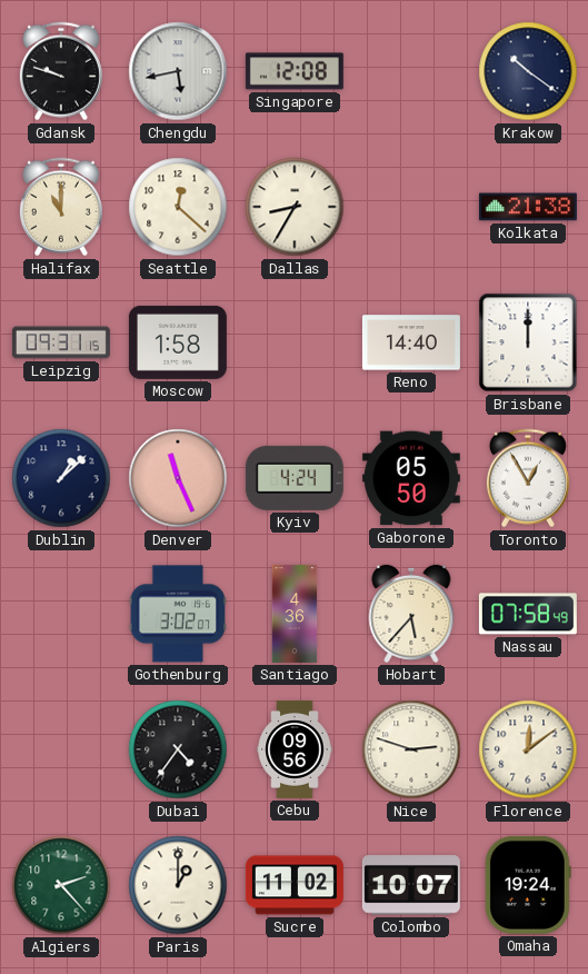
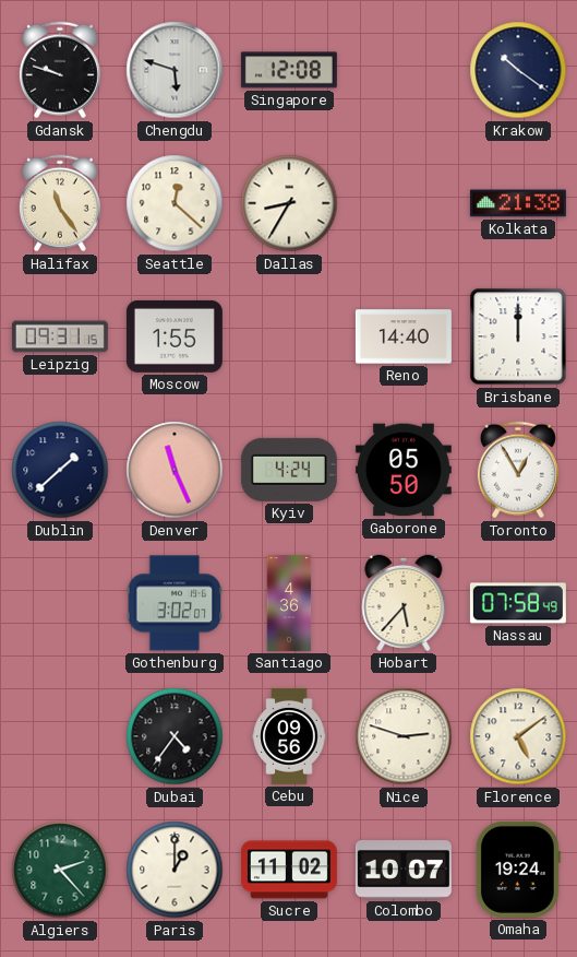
Chengdu: 5:43 -> 5:48 (175, 70)
Halifax: 11:00 -> 11:24 (60, 203)
Moscow: 1:58 -> 1:55 (175, 336)
Dublin: 1:08 -> 1:38 (60, 470)
Florence: 12:09 -> 5:09 (518, 736)
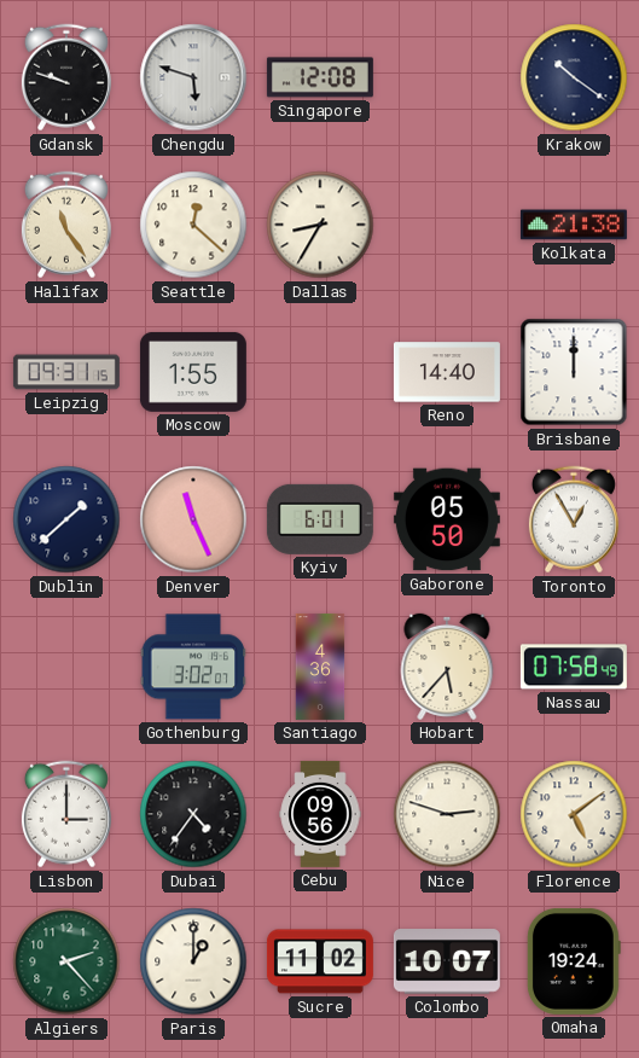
Kyiv: 4:24 -> 6:01 (320, 519)
Lisbon: none -> 3:00 (66, 814)
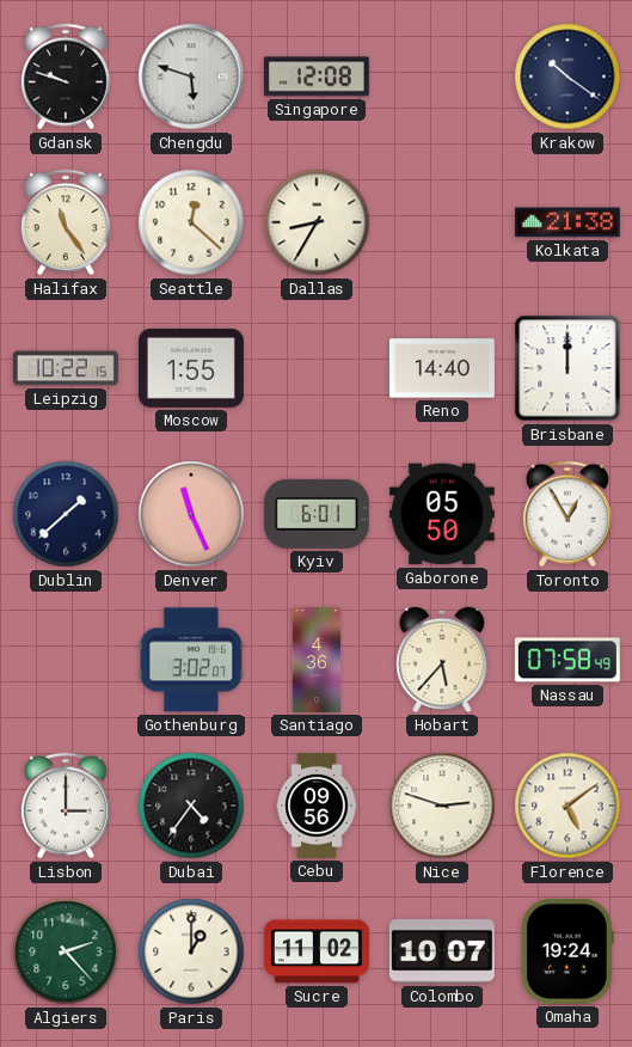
Leipzig: 09:31 -> 10:22 (66, 368)
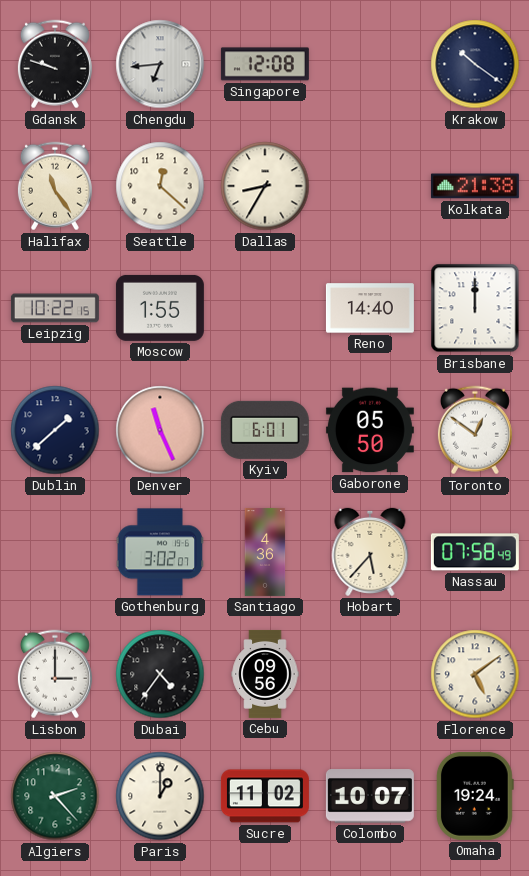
Chengdu: 5:48 -> 6:44 (160, 64)
Toronto: 12:55 -> 12:51 (475, 430)
Nice: 2:48 -> none (442, 806)
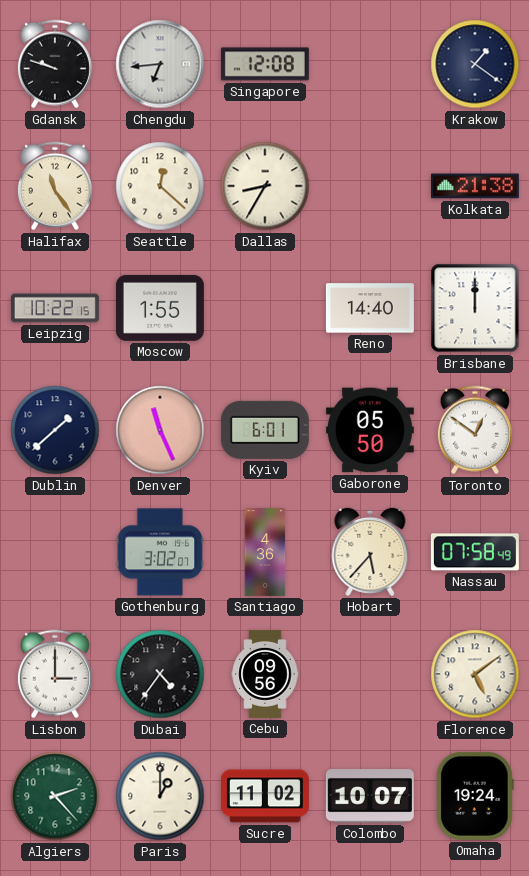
Krakow: 10:21 -> 1:21 (475, 64)
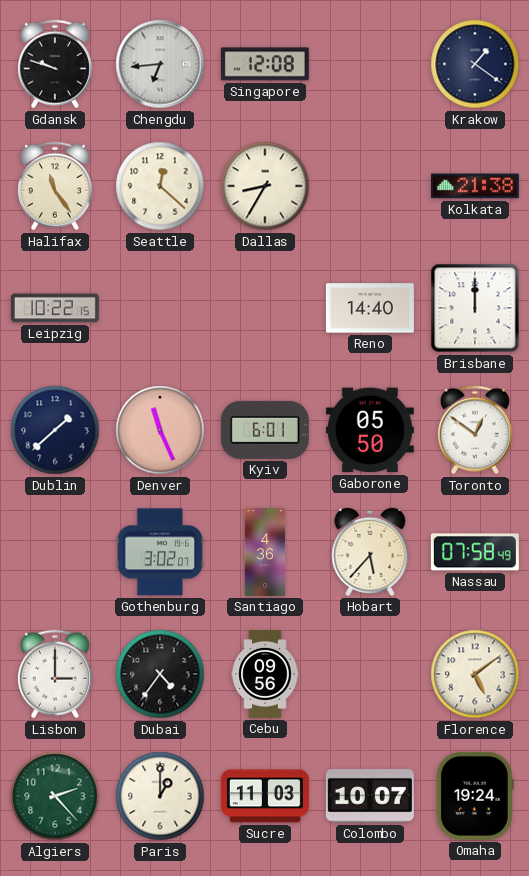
Moscow: 1:55 -> none (160, 308)
Sucre: 11:02 -> 11:03 (265, 796)
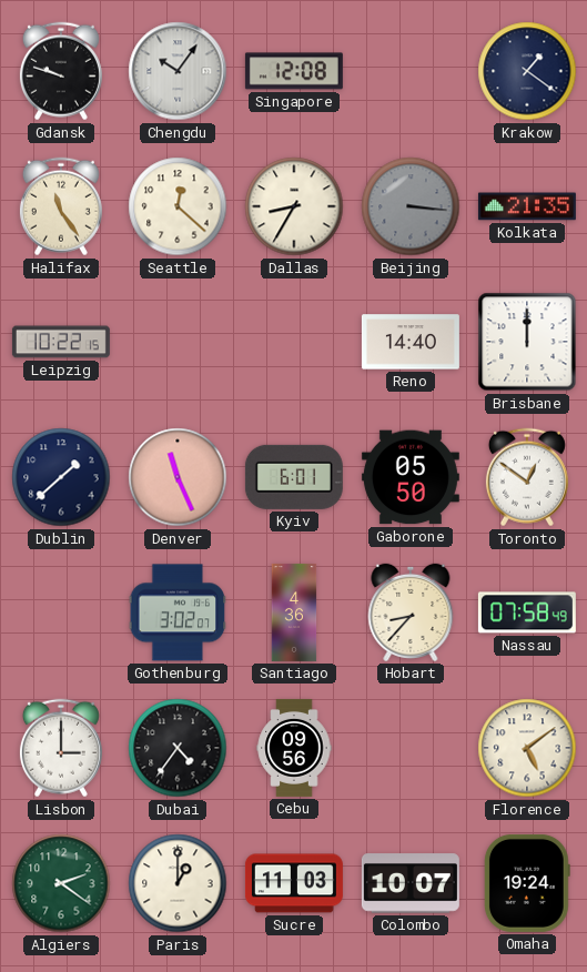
Chengdu: 6:44 -> 10:06 (178, 71)
Beijing: none -> 3:16 (411, 206)
Kolkata: 21:38 -> 21:35 (527, 206)
Hobart: 5:37 -> 8:37 (411, 612)
Algiers: 2:23 -> 2:21 (61, 883)
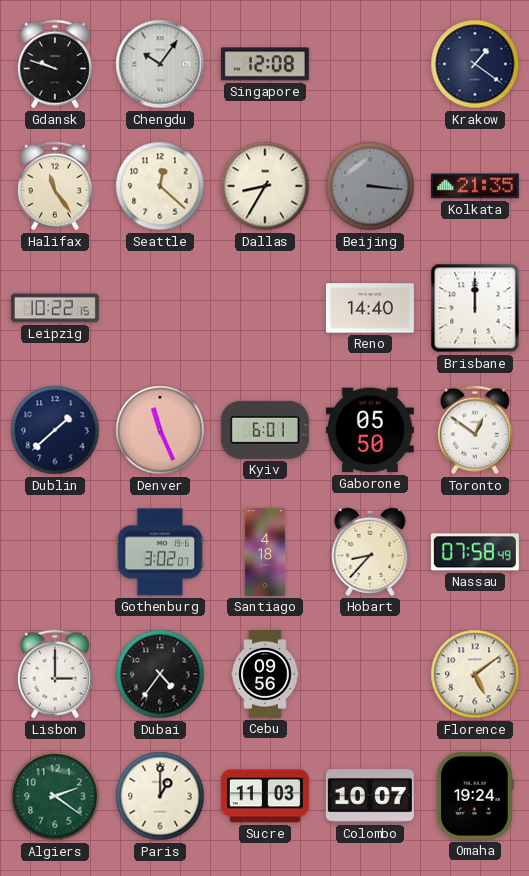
Santiago: 4:36 -> 4:18 (265, 552)
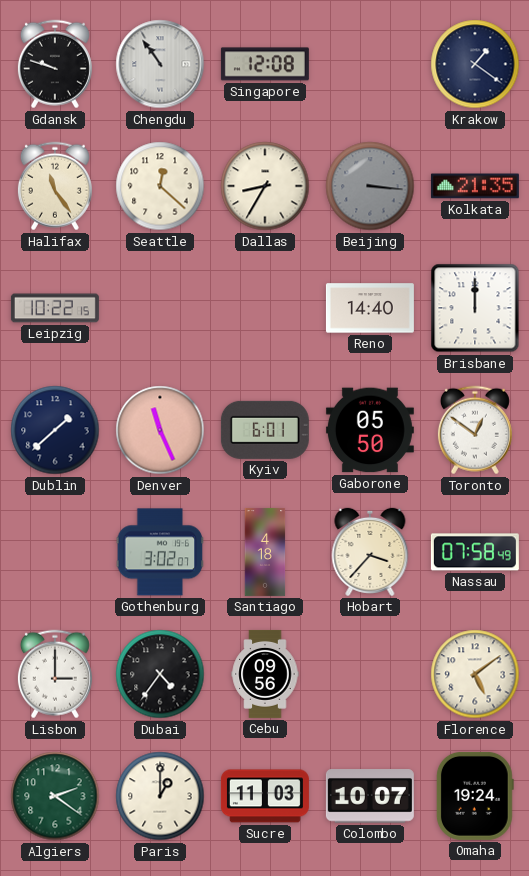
Chengdu: 10:06 -> 10:54 (160, 64)
Hobart: 8:37 -> 3:37 (370, 552)
